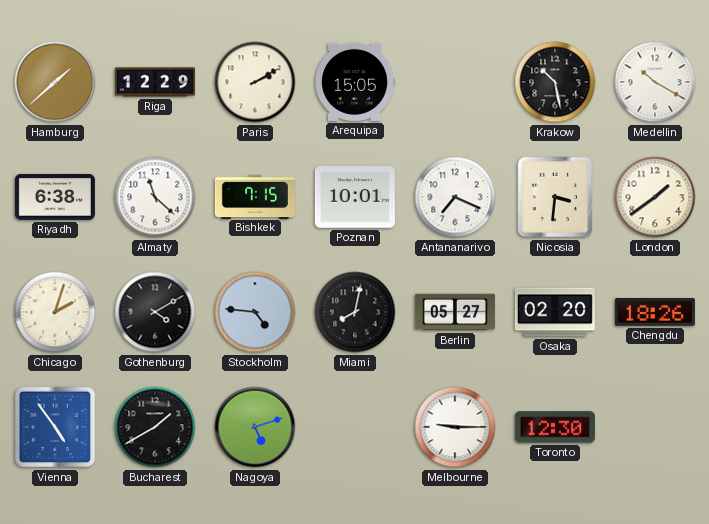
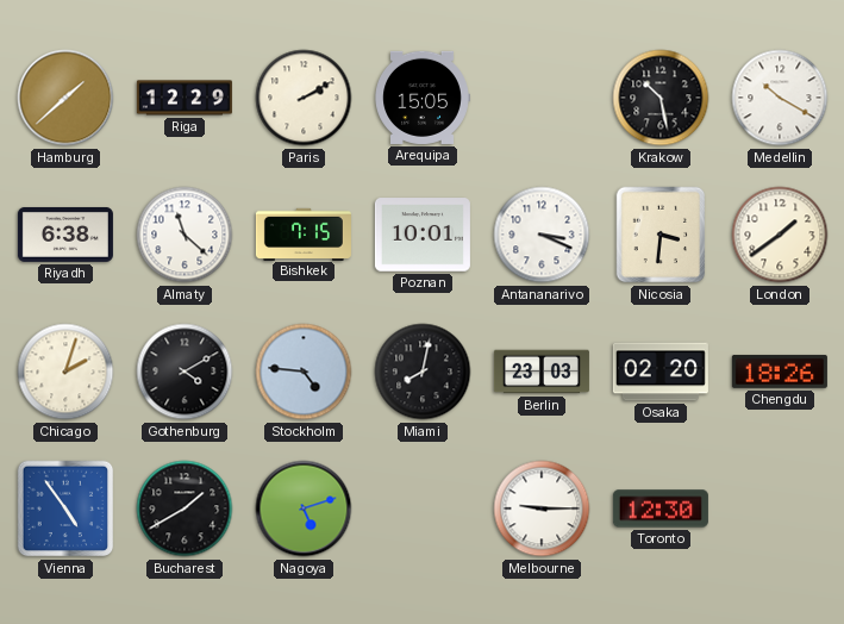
Antananarivo: 7:19 -> 3:19 (542, 235)
Berlin: 05:27 -> 23:03 (542, 372)
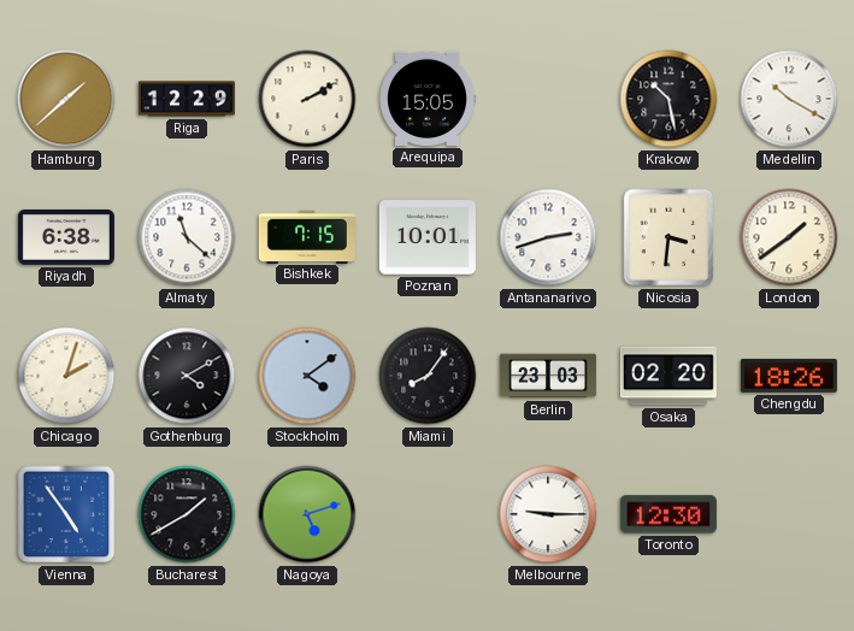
Antananarivo: 3:19 -> 2:42 (548, 237)
Stockholm: 4:46 -> 4:09 (307, 376)
Miami: 8:02 -> 8:06 (428, 376)
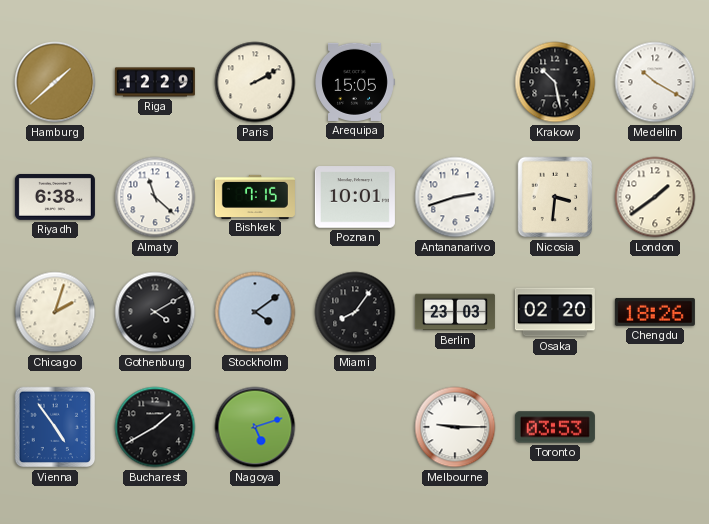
Toronto: 12:30 -> 03:53 (555, 427)
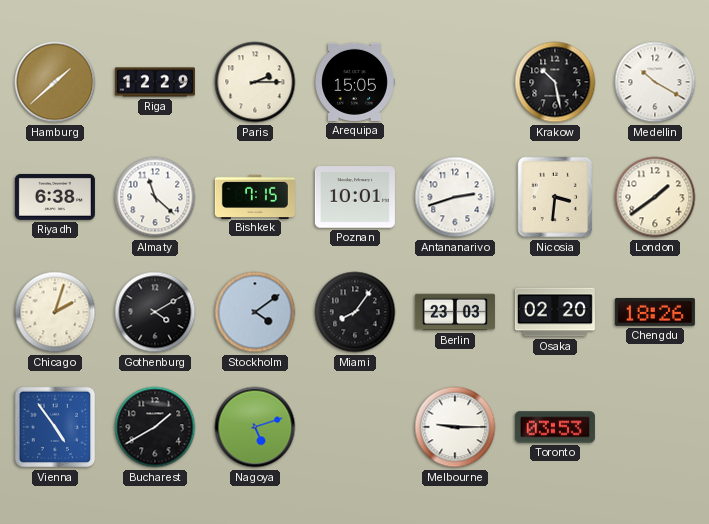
Paris: 2:10 -> 2:15 (255, 82)
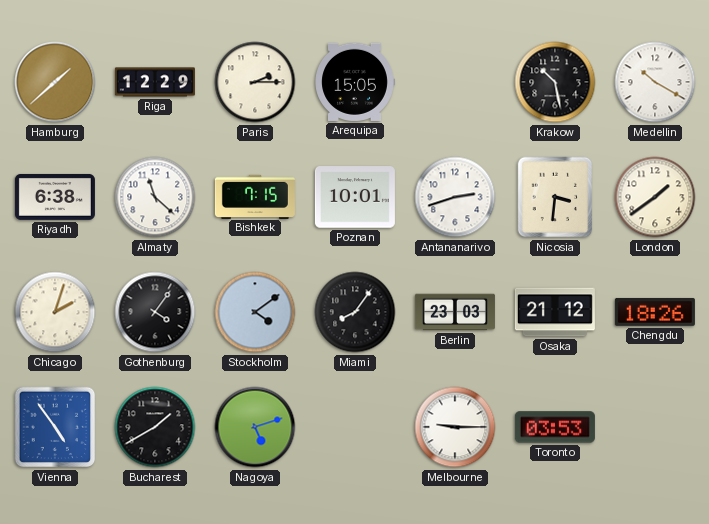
Gothenburg: 4:10 -> 4:06 (155, 312)
Osaka: 02:20 -> 21:12 (555, 312)
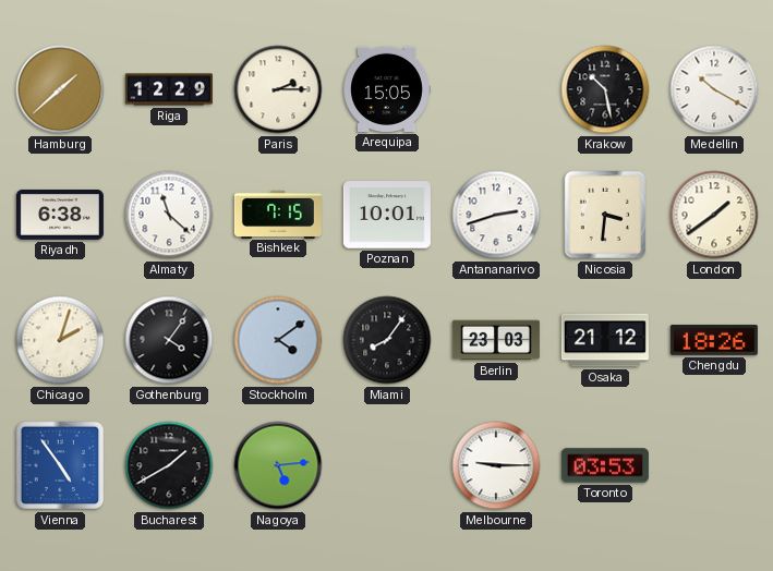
Nagoya: 5:12 -> 5:14 (278, 465)
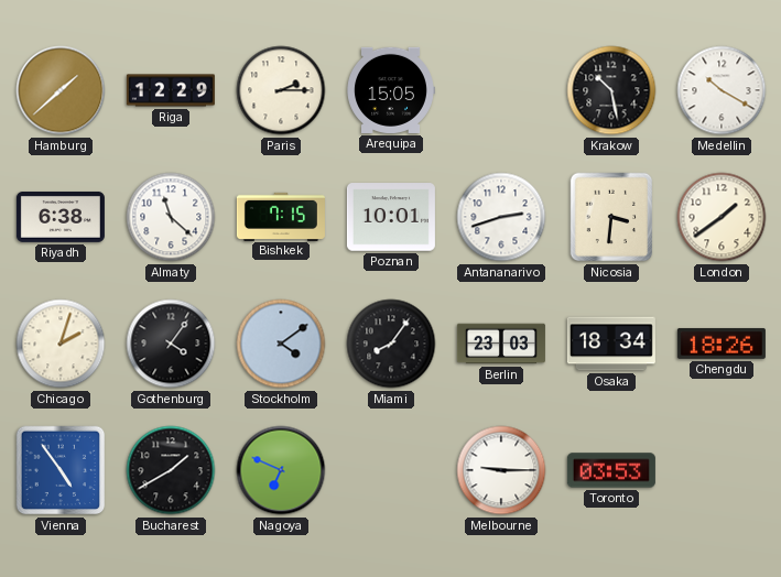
Osaka: 21:12 -> 18:34 (611, 344)
Nagoya: 5:14 -> 6:49 (281, 470)
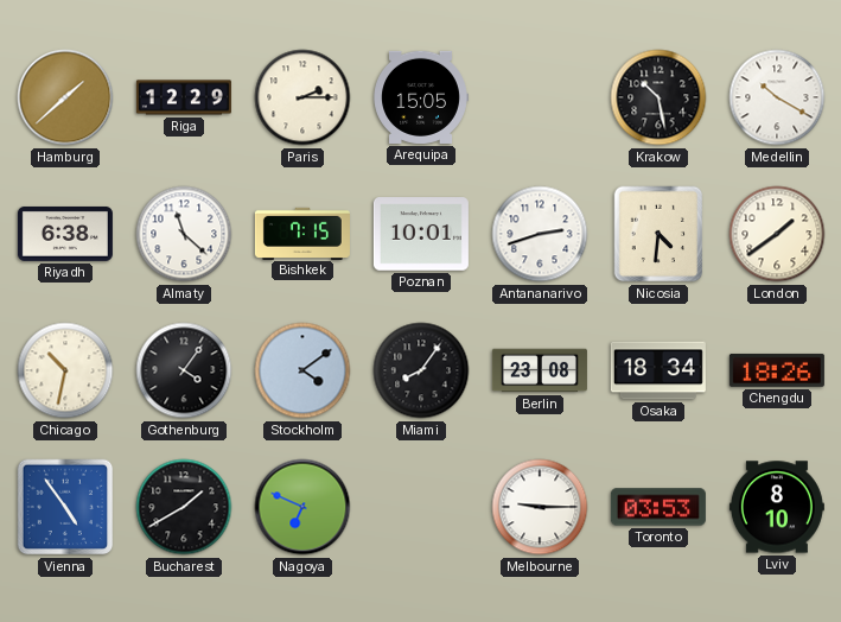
Nicosia: 3:31 -> 4:31 (658, 234)
Chicago: 2:03 -> 10:32 (65, 370)
Berlin: 23:03 -> 23:08 (540, 370)
Lviv: none -> 8:10 (777, 507)
